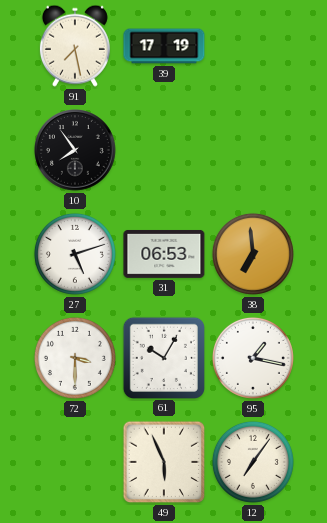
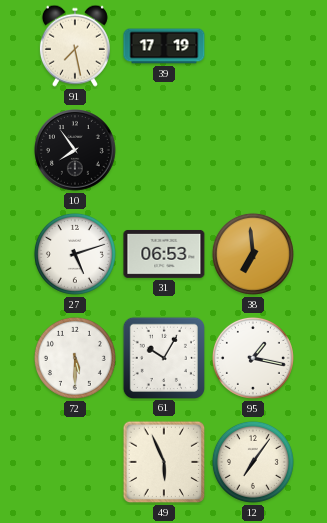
72: 3:30 -> 5:30 (75, 358)
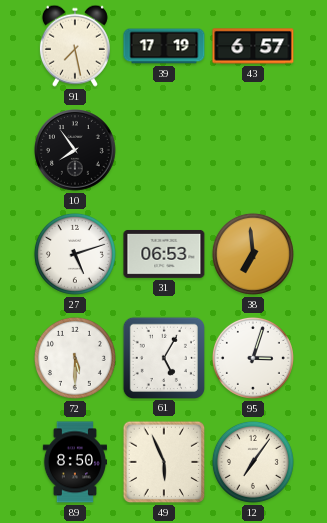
43: none -> 6:57 (253, 46)
61: 10:05 -> 5:05 (163, 357)
95: 1:17 -> 3:03 (253, 358)
89: none -> 8:50 (74, 462)
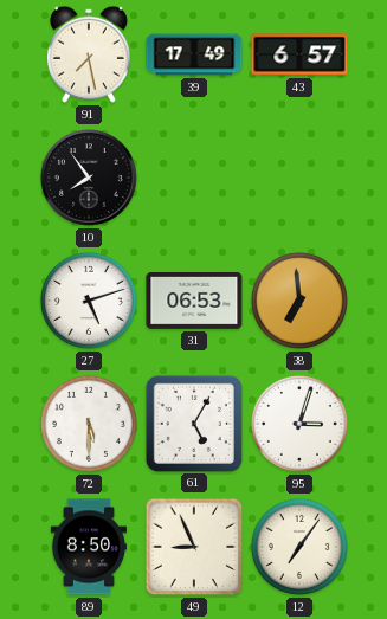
39: 17:19 -> 17:49 (194, 54)
49: 5:56 -> 8:56 (194, 547)
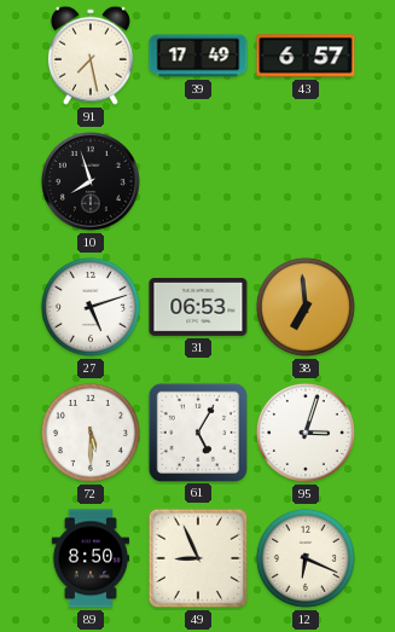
10: 7:54 -> 7:57 (92, 182)
12: 7:06 -> 6:19 (306, 558)
